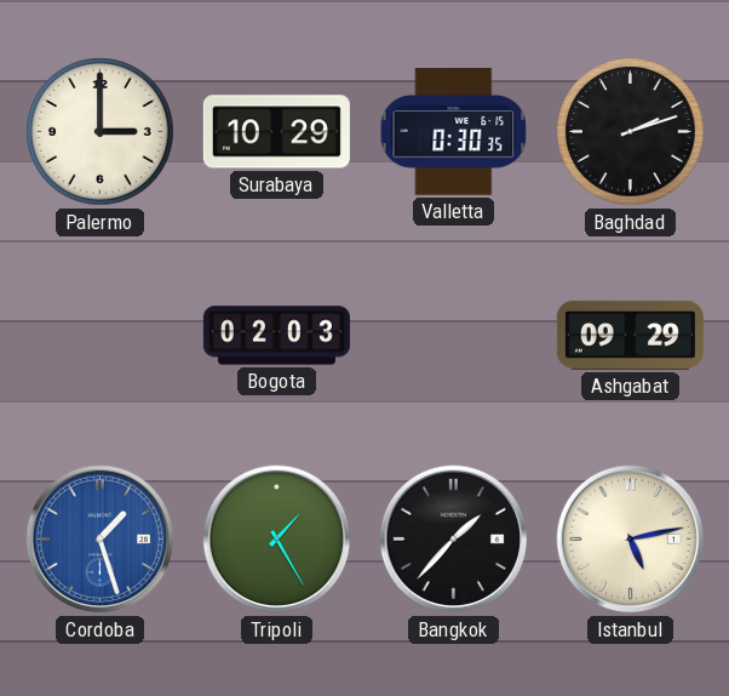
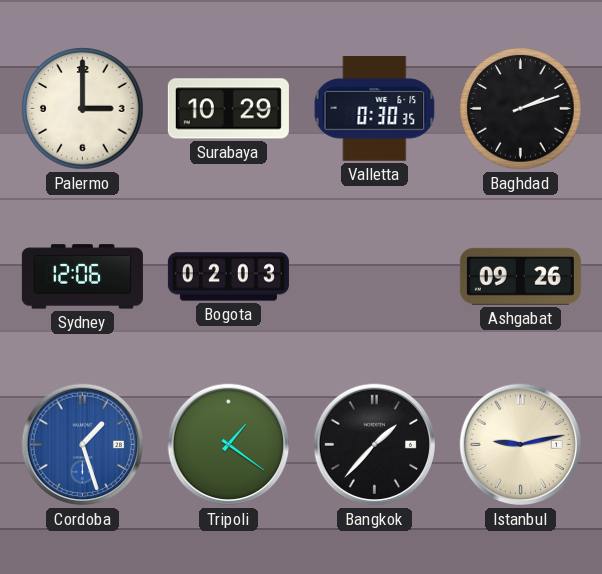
Sydney: none -> 12:06 (82, 277)
Ashgabat: 09:29 -> 09:26 (520, 276)
Tripoli: 1:25 -> 1:21 (229, 445)
Istanbul: 5:13 -> 9:13 (521, 445)
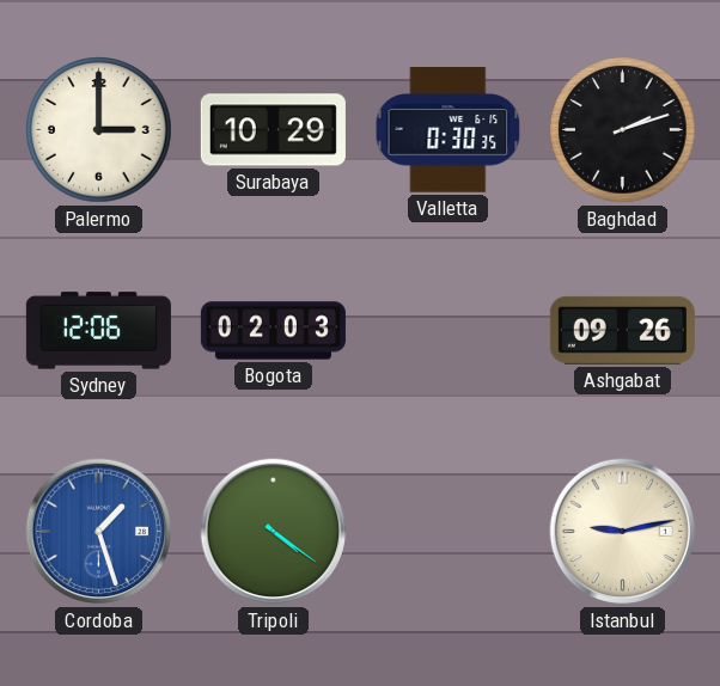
Tripoli: 1:21 -> 4:21 (274, 532)
Bangkok: 1:37 -> none (375, 445)
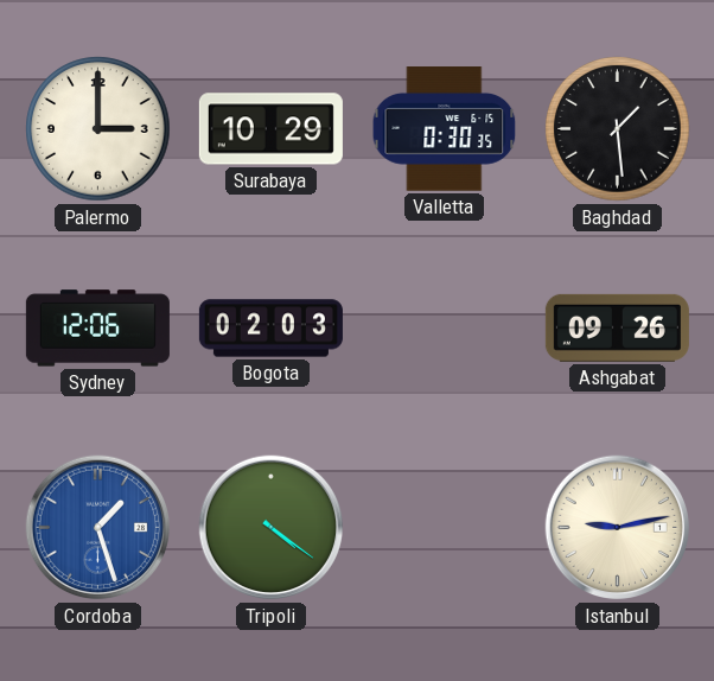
Baghdad: 2:12 -> 1:29 (618, 129)
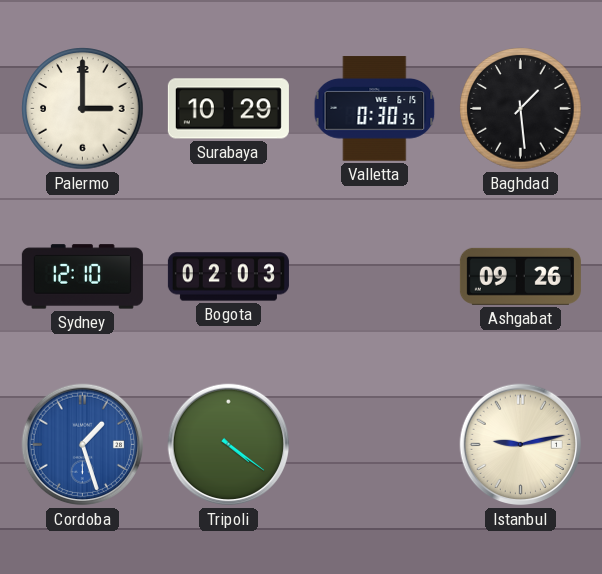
Sydney: 12:06 -> 12:10 (82, 277)
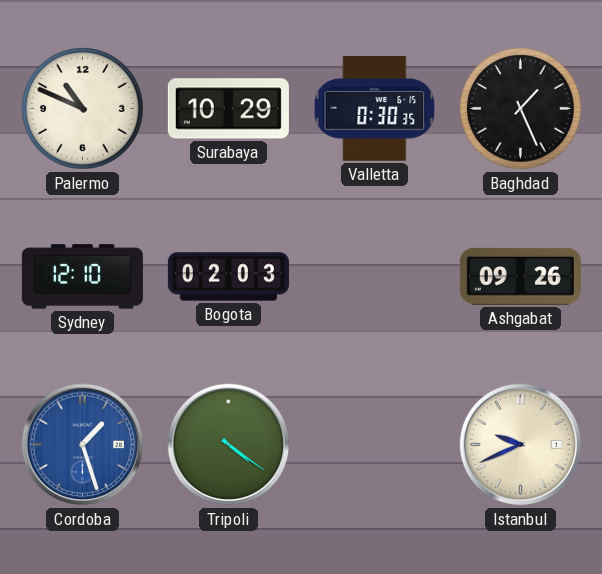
Palermo: 3:00 -> 10:49 (83, 109)
Baghdad: 1:29 -> 1:26 (521, 109)
Istanbul: 9:13 -> 9:41 (521, 445)
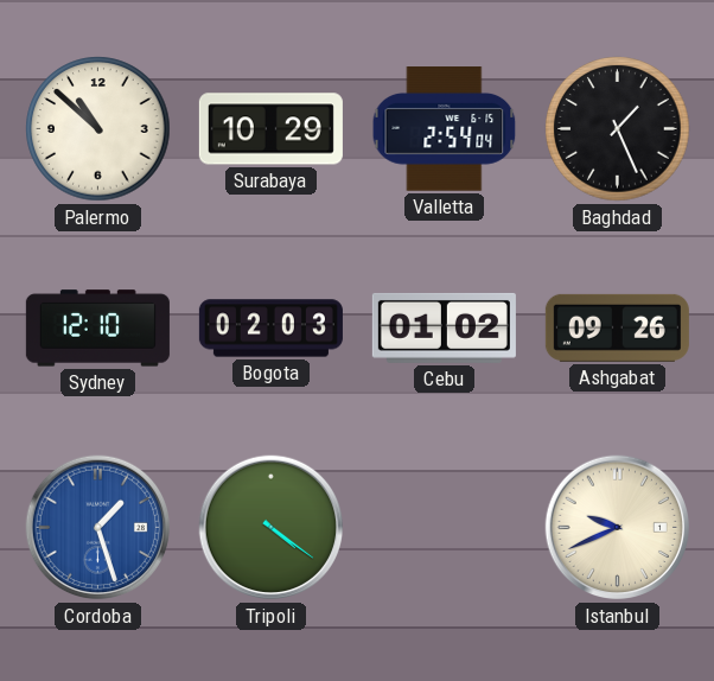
Palermo: 10:49 -> 10:52 (98, 129)
Valletta: 0:30 -> 2:54 (445, 129)
Cebu: none -> 01:02 (444, 327)
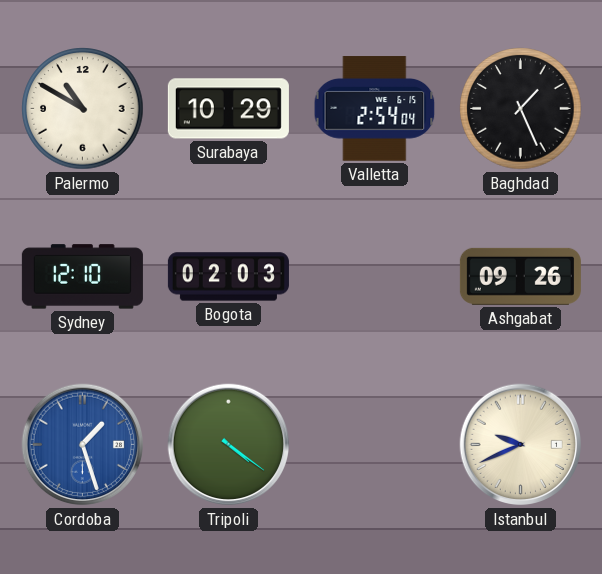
Palermo: 10:52 -> 10:50 (83, 109)
Cebu: 01:02 -> none (444, 327)
